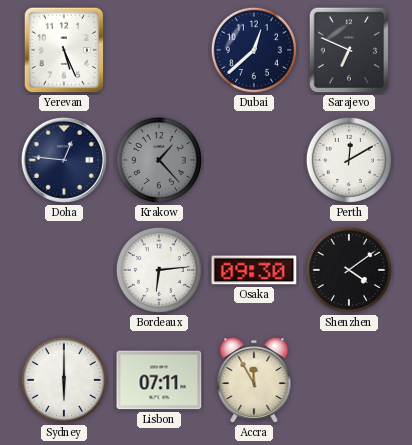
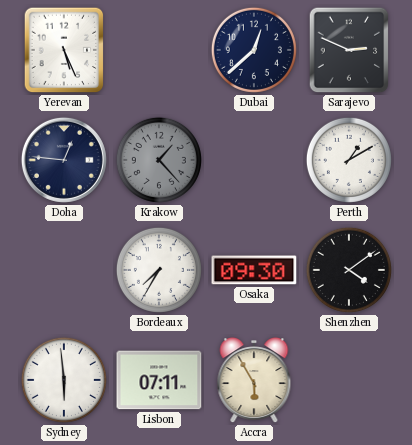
Sarajevo: 6:49 -> 2:49 (349, 50)
Perth: 12:10 -> 1:10 (349, 160)
Bordeaux: 6:14 -> 7:35 (159, 270)
Sydney: 6:00 -> 5:59 (64, 380)
Accra: 11:55 -> 5:55 (254, 381)
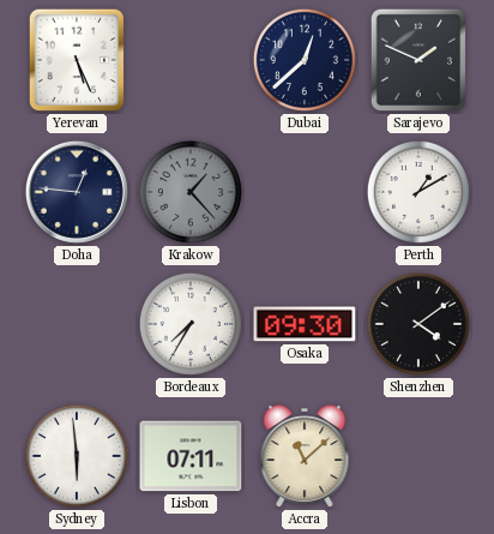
Sarajevo: 2:49 -> 1:49 (418, 60)
Accra: 5:55 -> 11:08 (305, 457)
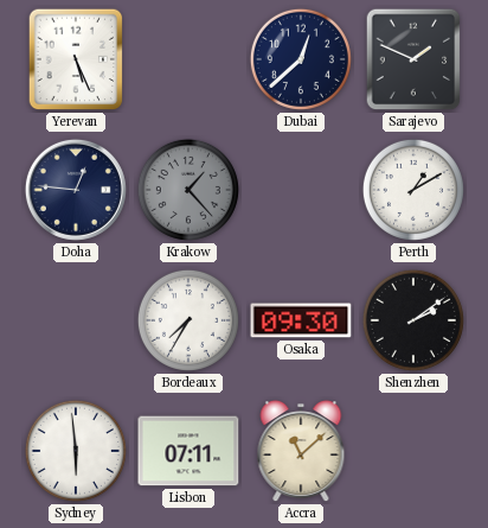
Shenzhen: 4:09 -> 2:09 (413, 320)
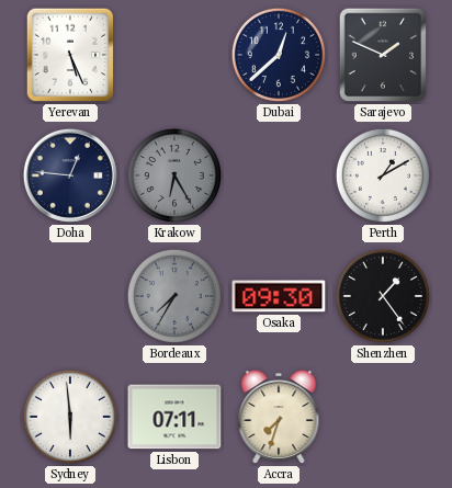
Krakow: 1:23 -> 6:25 (174, 175)
Bordeaux dial: white -> grey (174, 296)
Shenzhen: 2:09 -> 1:24 (383, 296)
Accra: 11:08 -> 7:33 (279, 418)
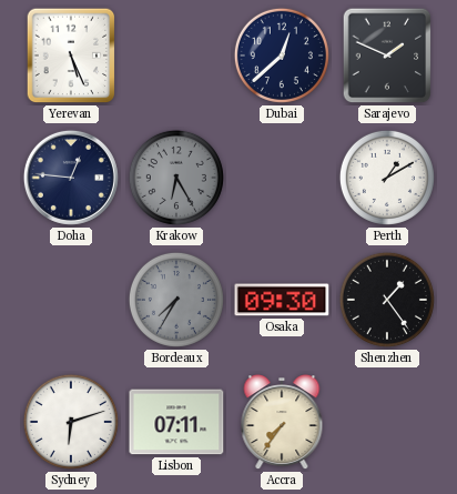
Sydney: 5:59 -> 6:12 (71, 422)
Accra: 7:33 -> 7:36 (282, 423)
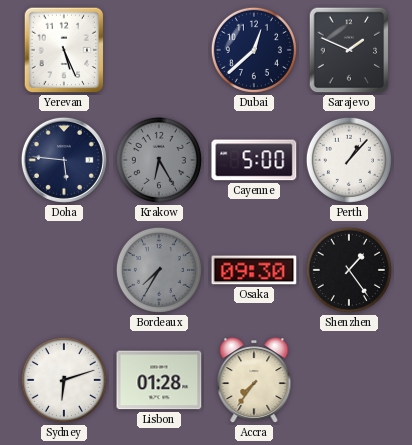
Doha: 12:46 -> 5:46 (64, 160)
Cayenne: none -> 5:00 (254, 160)
Perth: 1:10 -> 1:07 (349, 160)
Lisbon: 07:11 -> 01:28 (159, 380)
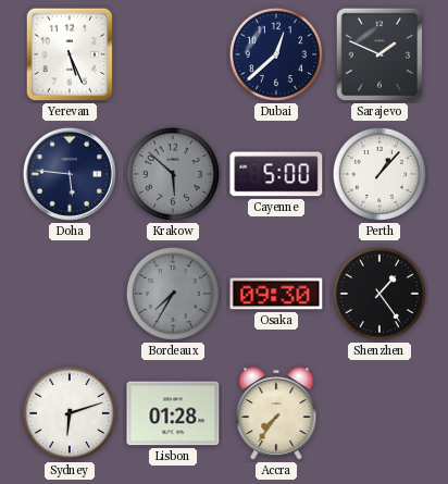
Krakow: 6:25 -> 5:52 (173, 174)
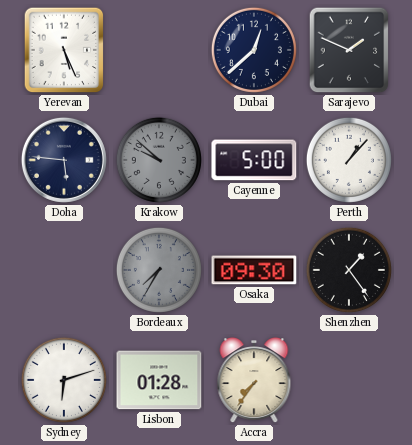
Krakow: 5:52 -> 9:52 (159, 160)
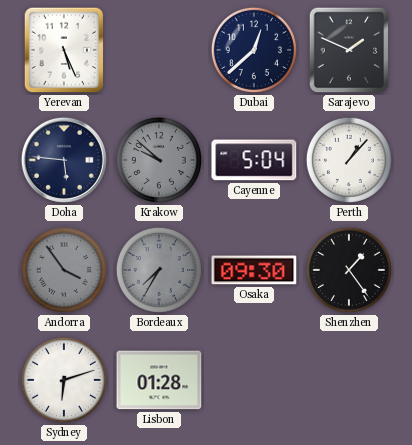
Cayenne: 5:00 -> 5:04 (254, 160)
Andorra: none -> 3:54 (64, 270)
Accra: 7:36 -> none (254, 381)
